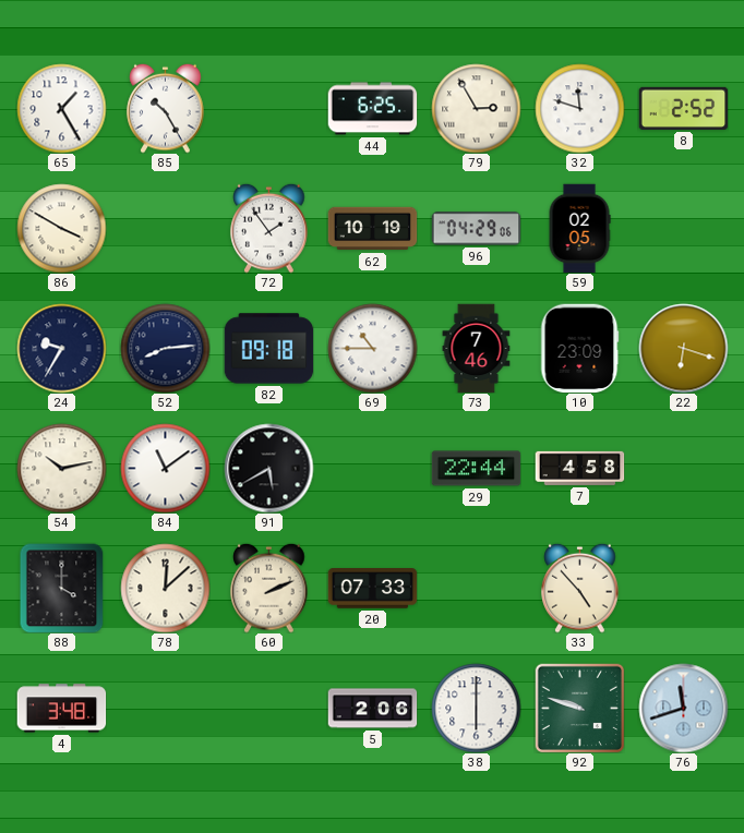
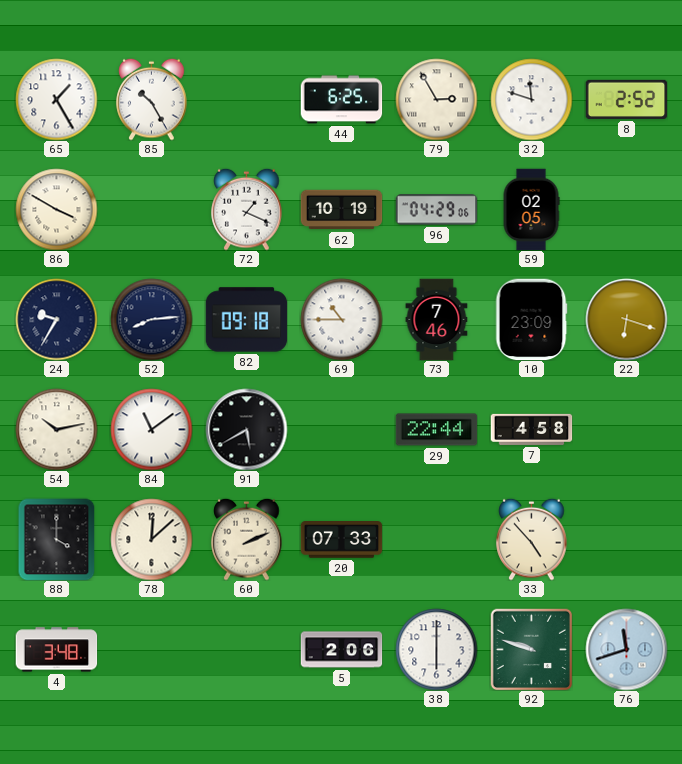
72: 1:54 -> 1:19 (247, 209)
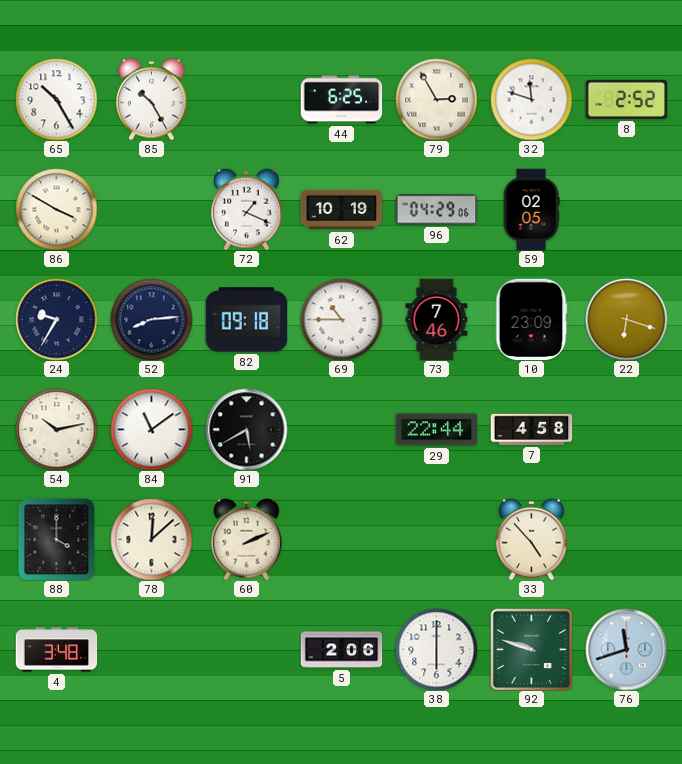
65: 1:25 -> 10:25 (56, 99)
20: 07:33 -> none (341, 540)
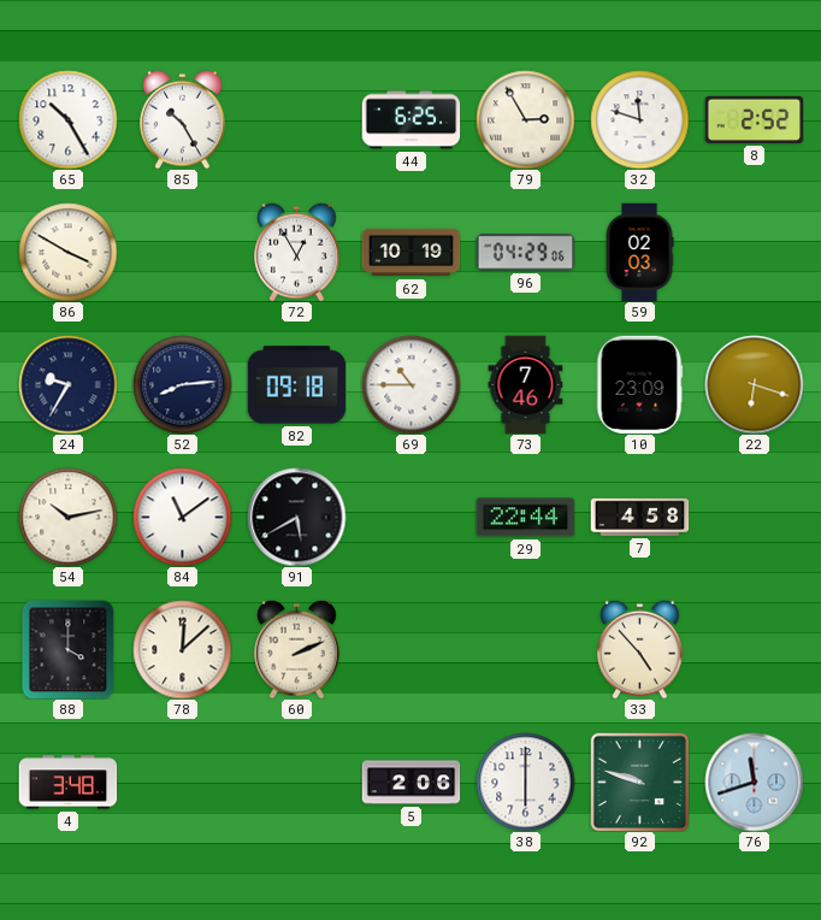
72: 1:19 -> 12:55 (297, 252)
59: 02:05 -> 02:03 (639, 252)
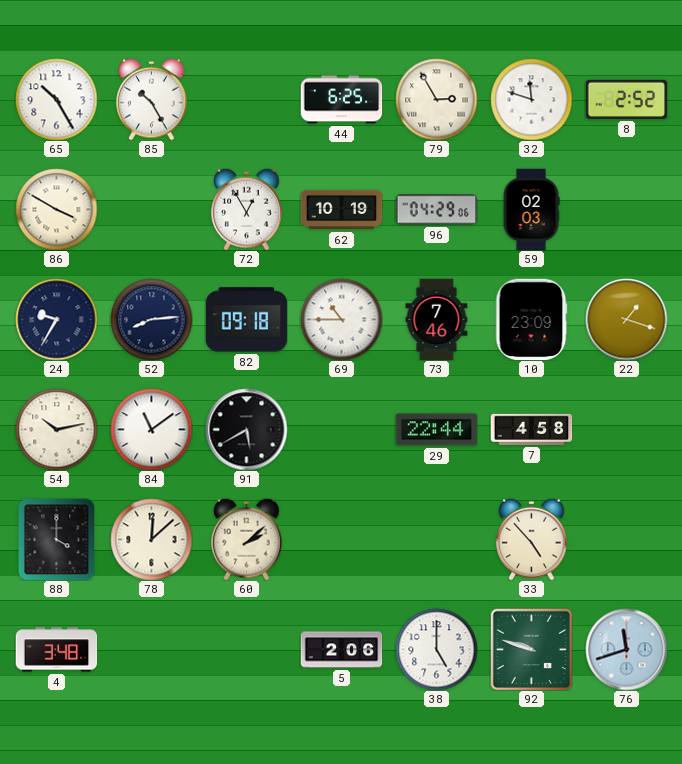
22: 6:18 -> 1:18 (626, 319)
60: 2:11 -> 2:08 (247, 539)
38: 6:00 -> 5:00 (436, 649)
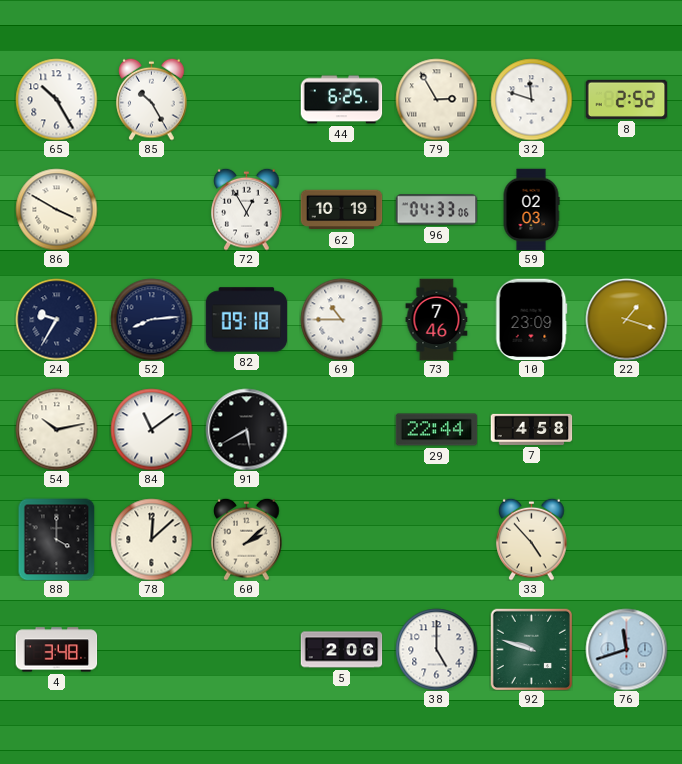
96: 04:29 -> 04:33 (436, 210)
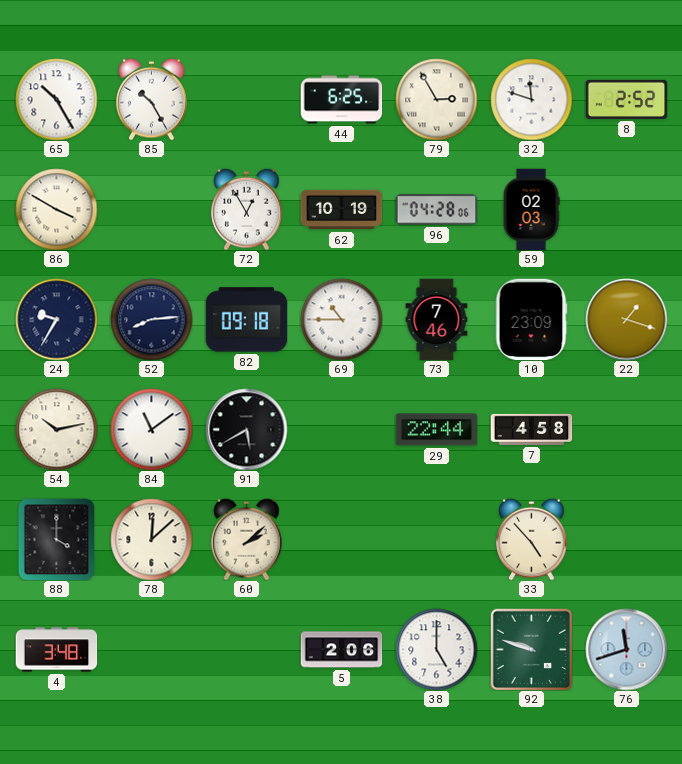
96: 04:33 -> 04:28 (436, 210)
